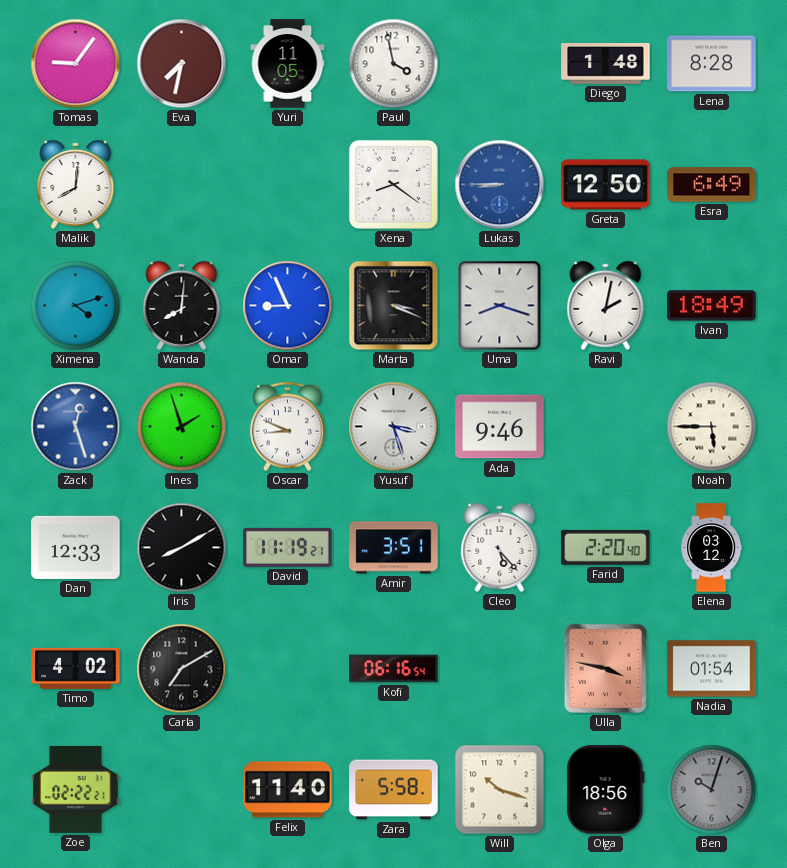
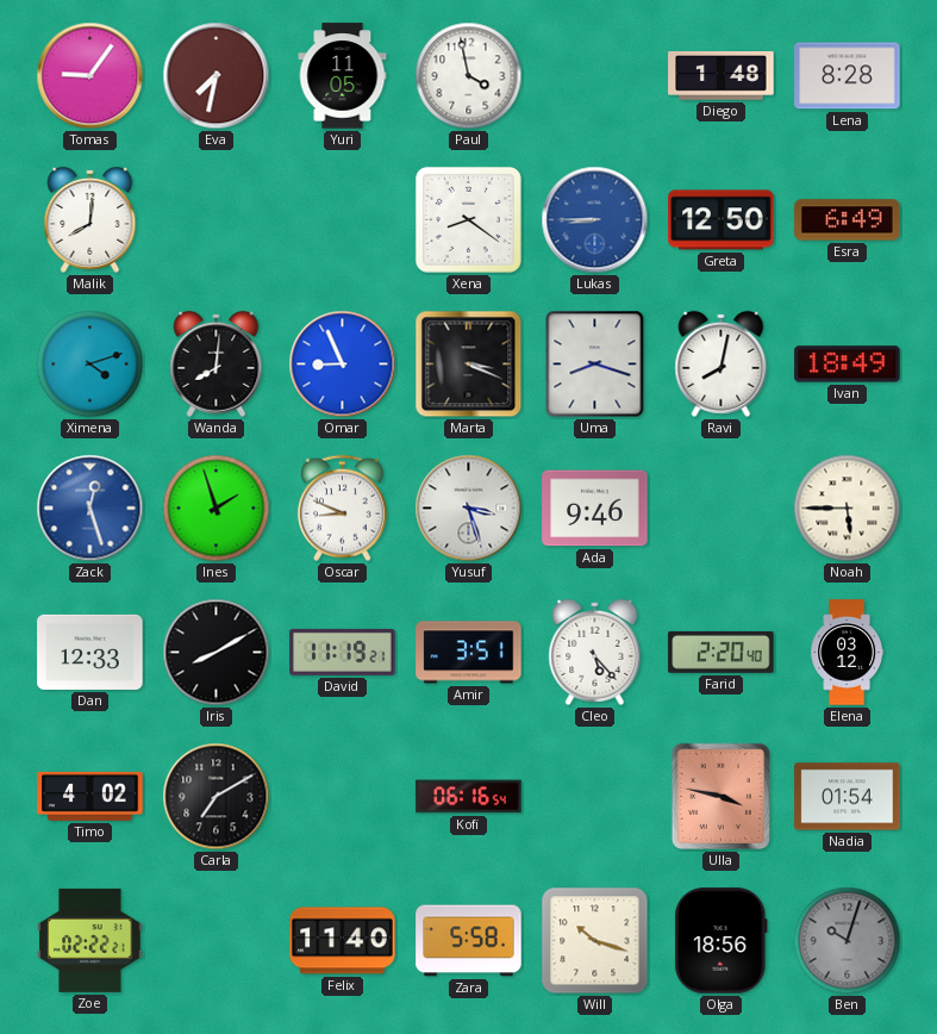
Ravi: 2:02 -> 8:02 (722, 363)
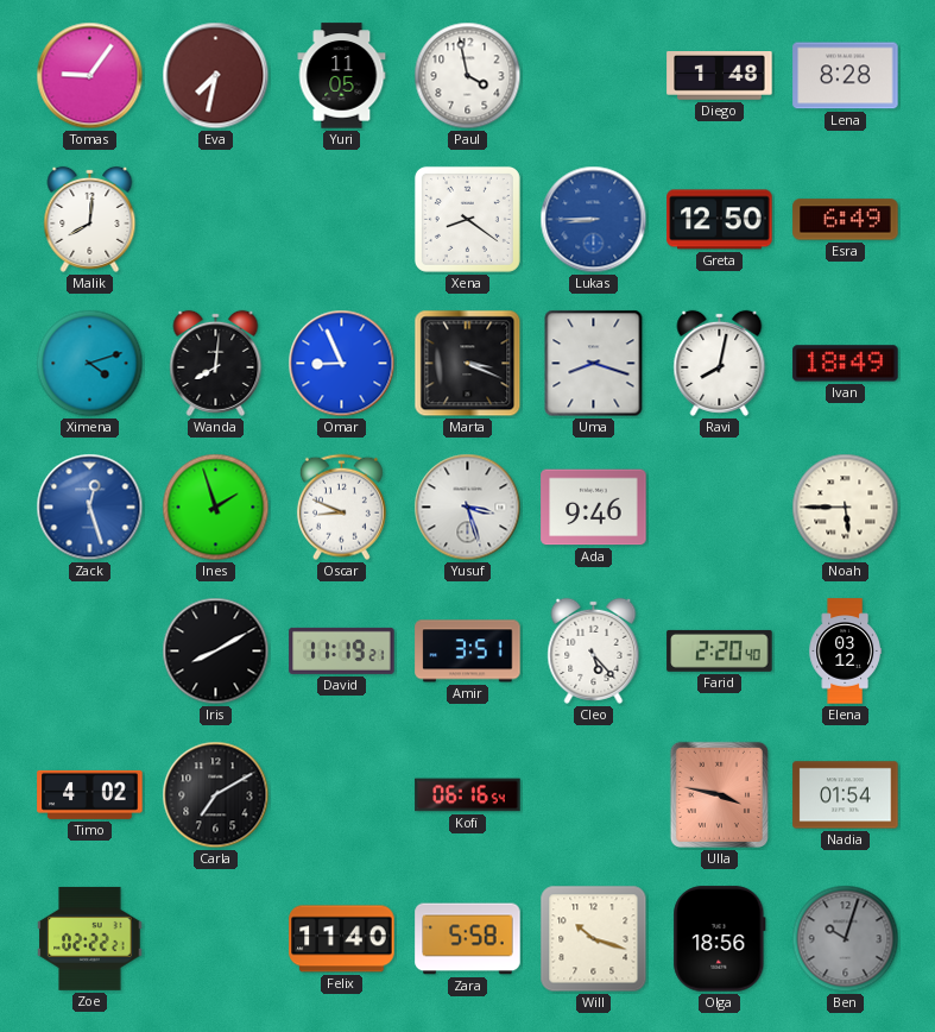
Dan: 12:33 -> none (90, 652)
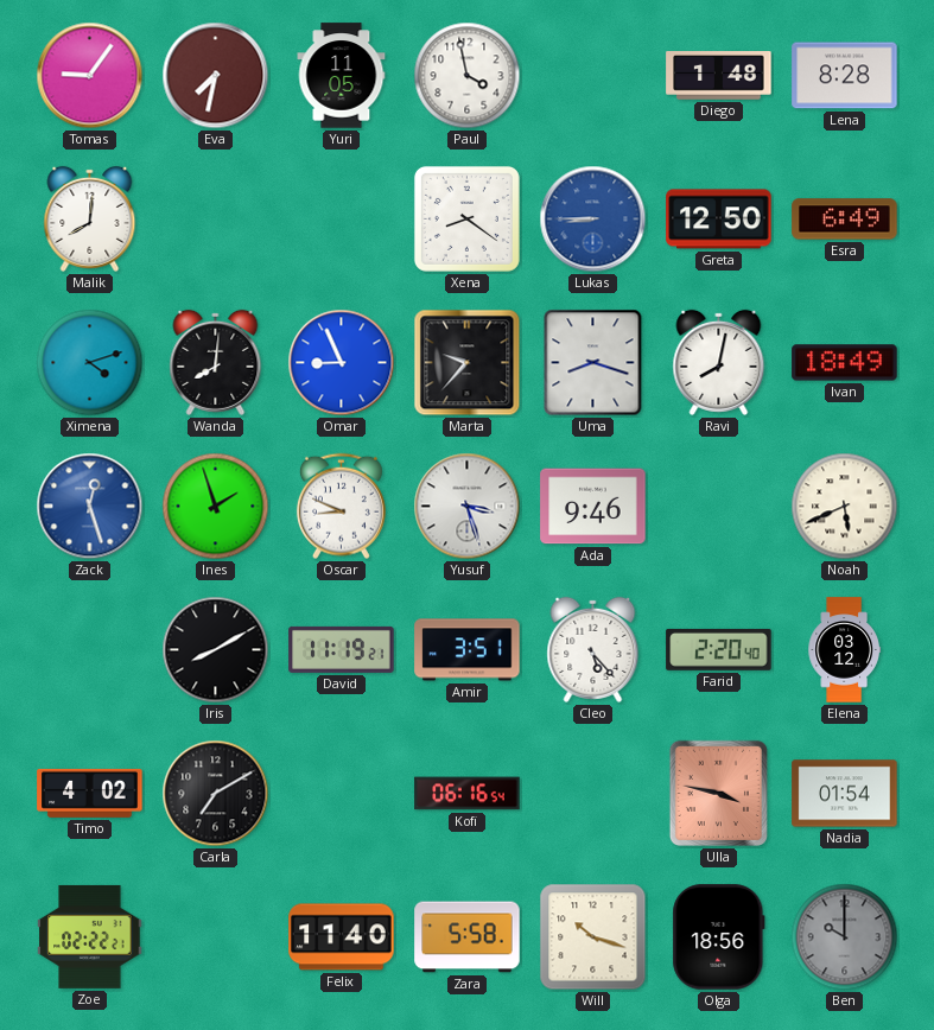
Marta: 3:19 -> 9:37 (468, 363)
Noah: 5:45 -> 5:41 (845, 507)
Ben: 10:03 -> 10:00 (845, 937)
